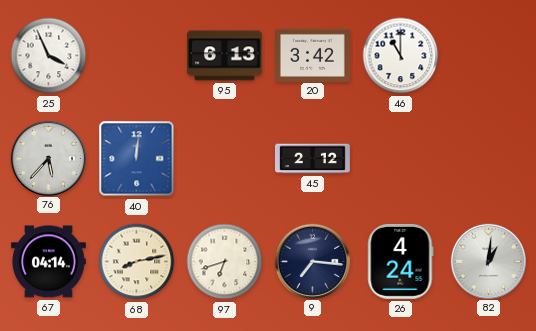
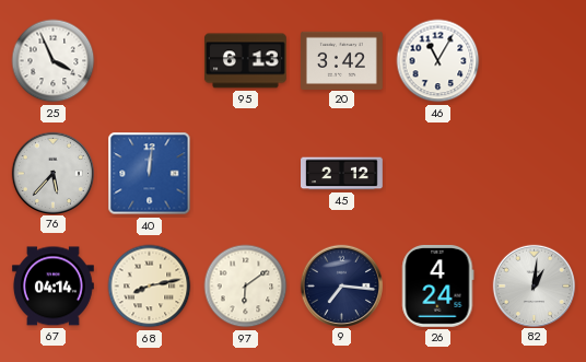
46: 11:00 -> 11:05 (438, 61)
97: 6:42 -> 6:09 (246, 287)
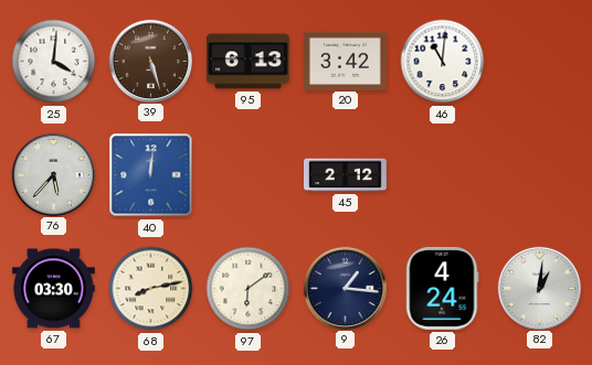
25: 3:56 -> 4:01 (54, 62)
39: none -> 5:27 (150, 61)
46: 11:05 -> 11:01 (443, 62)
67: 04:14 -> 03:30 (53, 289)
9: 7:16 -> 1:16 (345, 288)
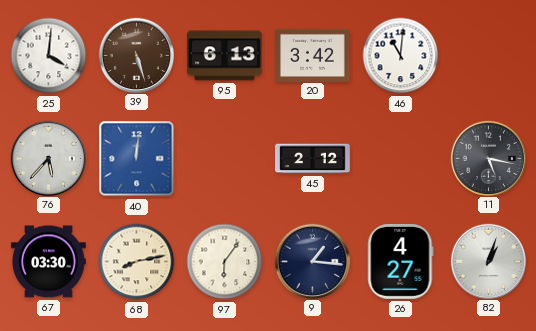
11: none -> 5:17 (488, 158)
97: 6:09 -> 6:06 (225, 262)
26: 4:24 -> 4:27 (401, 261)
82: 1:01 -> 1:03 (488, 261)
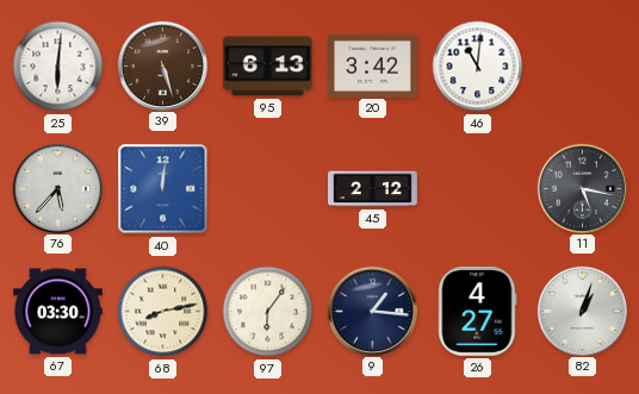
25: 4:01 -> 6:01 (58, 67)
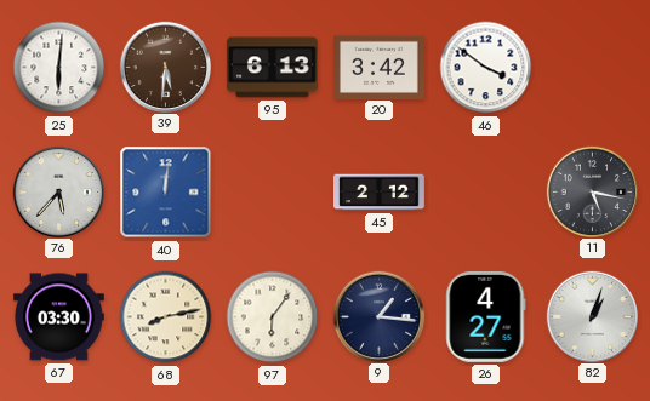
39: 5:27 -> 5:31 (165, 67)
46: 11:01 -> 3:51 (486, 68)
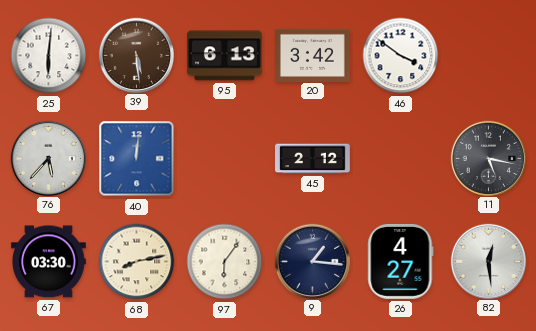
39: 5:31 -> 5:29 (136, 55)
82: 1:03 -> 12:29 (488, 261)
